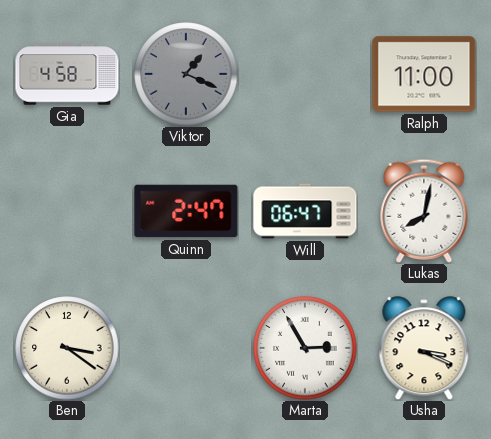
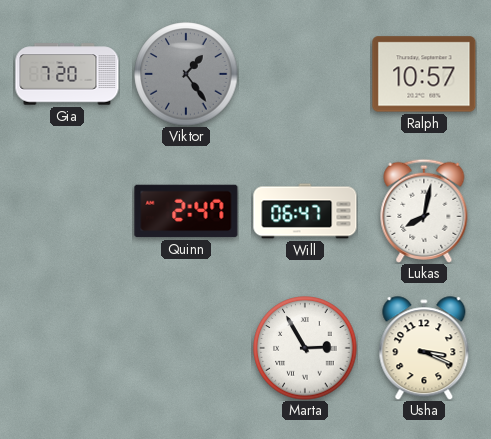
Gia: 4:58 -> 7:20 (67, 74)
Viktor: 1:19 -> 1:24 (186, 74)
Ralph: 11:00 -> 10:57 (424, 74)
Ben: 3:21 -> none (67, 348)
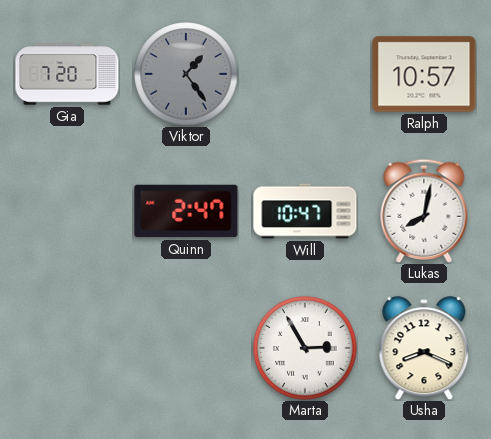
Will: 06:47 -> 10:47 (305, 211)
Usha: 3:19 -> 8:19 (424, 348)
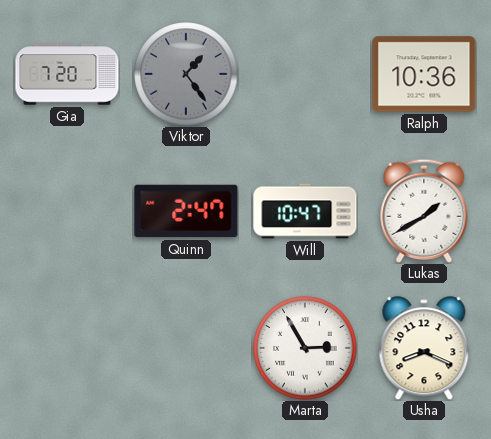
Ralph: 10:57 -> 10:36 (424, 74)
Lukas: 8:02 -> 1:40 (424, 211)
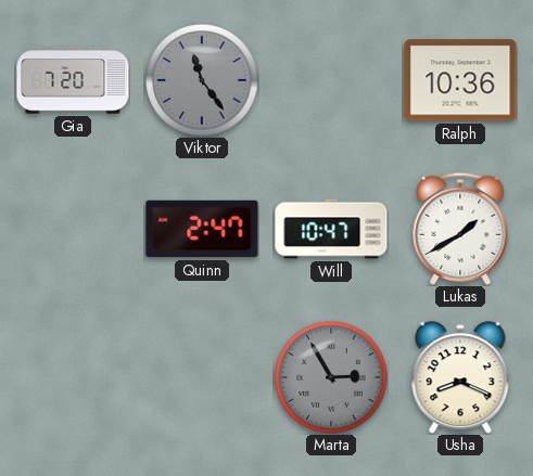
Viktor: 1:24 -> 11:24 (202, 80)
Marta dial: white -> grey (331, 377)
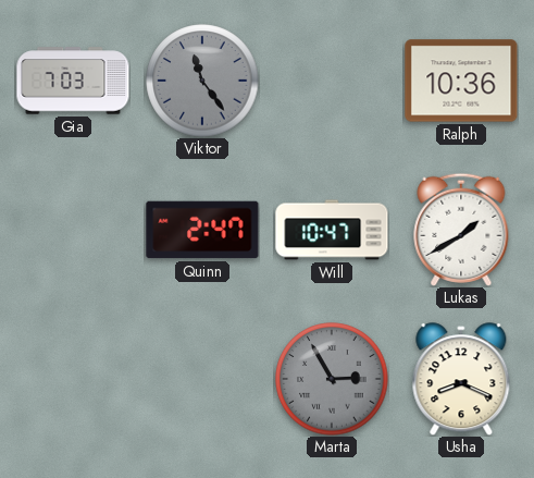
Gia: 7:20 -> 7:03 (73, 81)
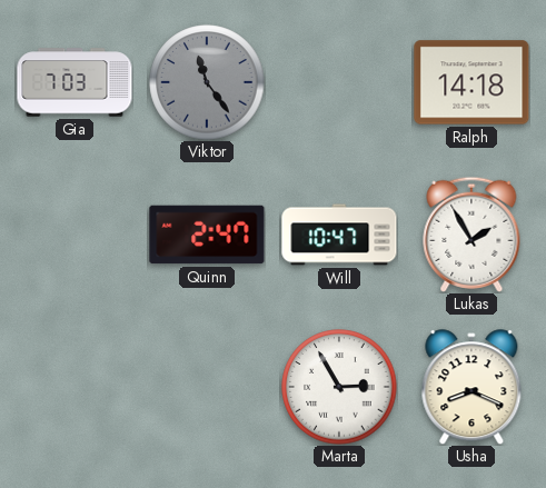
Ralph: 10:36 -> 14:18 (471, 82)
Lukas: 1:40 -> 1:55 (471, 235)
Marta dial: grey -> white (339, 387)
